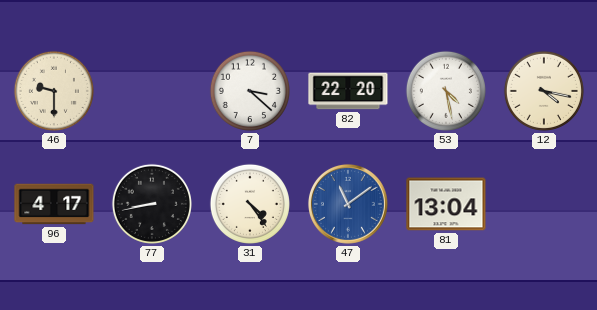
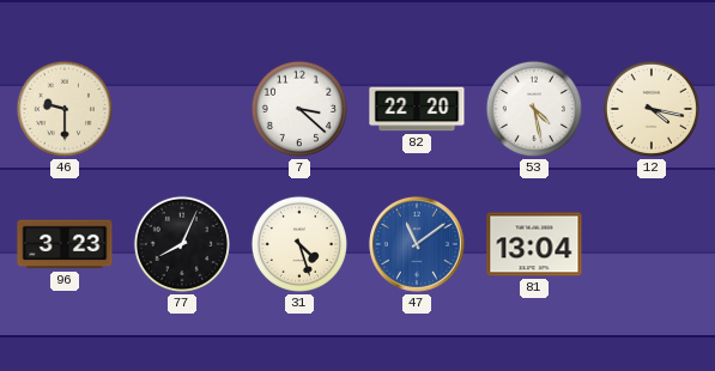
96: 4:17 -> 3:23 (65, 244)
77: 8:43 -> 8:04 (182, 244)
31: 4:24 -> 4:27 (299, 244)
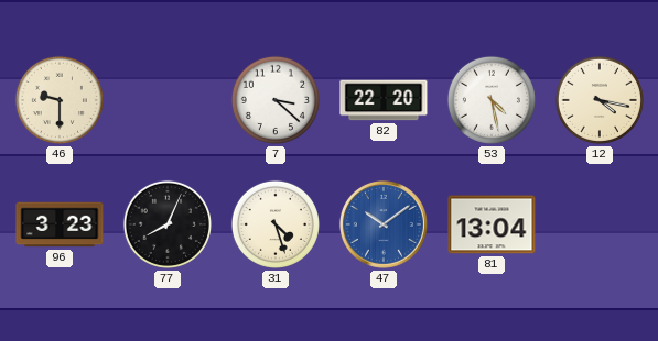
47: 11:09 -> 10:09 (384, 224)
